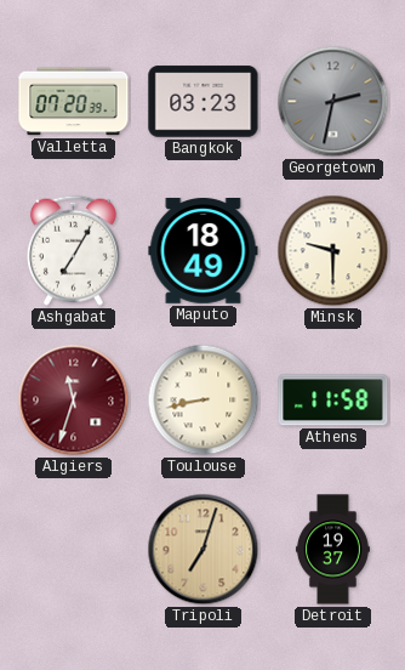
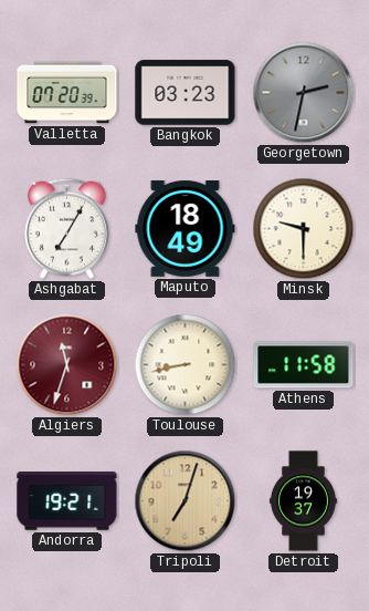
Andorra: none -> 19:21 (67, 501)
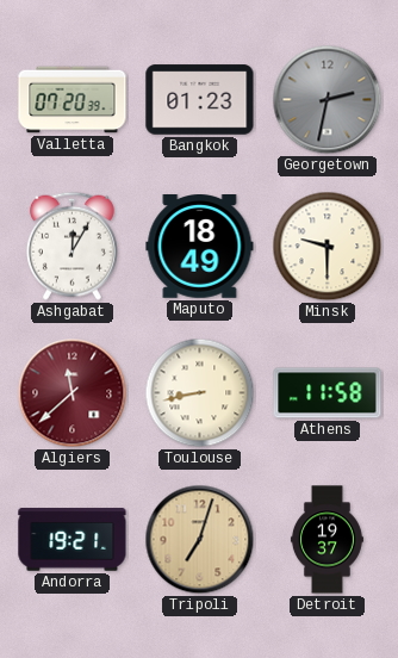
Bangkok: 03:23 -> 01:23 (200, 100)
Ashgabat: 7:05 -> 12:05 (71, 246)
Algiers: 11:33 -> 11:38 (73, 393)
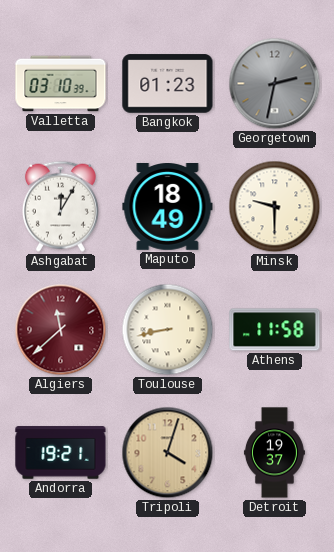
Valletta: 07:20 -> 03:10 (61, 84)
Tripoli: 7:03 -> 4:03 (168, 453)
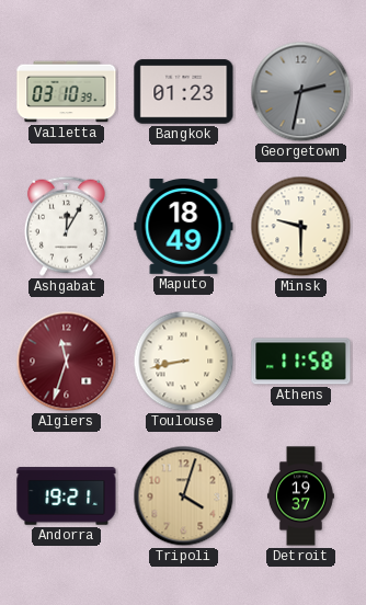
Algiers: 11:38 -> 11:33 (67, 362)
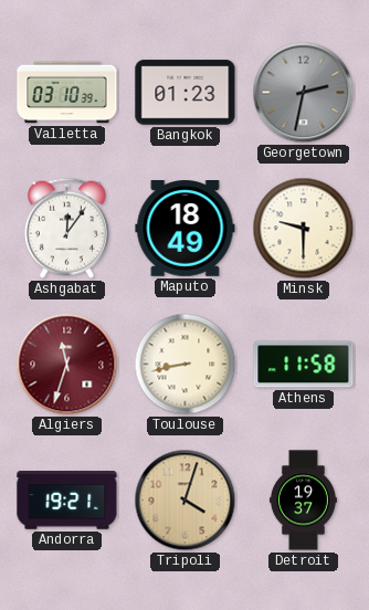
Ashgabat: 12:05 -> 12:06 (66, 228)
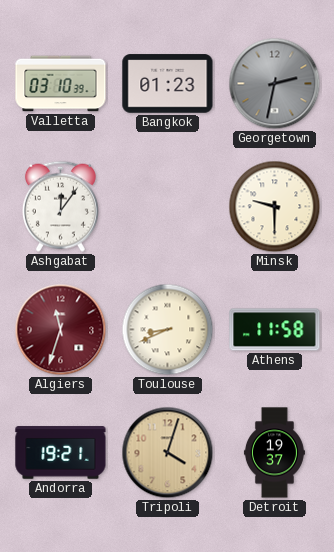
Maputo: 18:49 -> none (186, 229)
Toulouse: 8:43 -> 8:41 (168, 330)
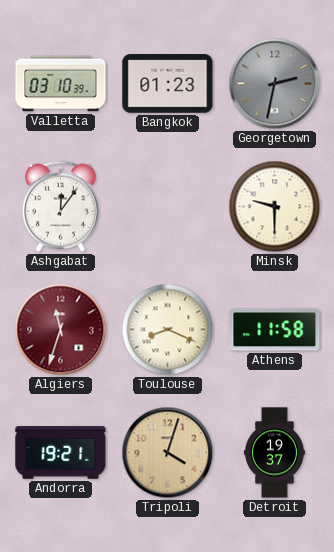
Toulouse: 8:41 -> 8:19 (168, 330)
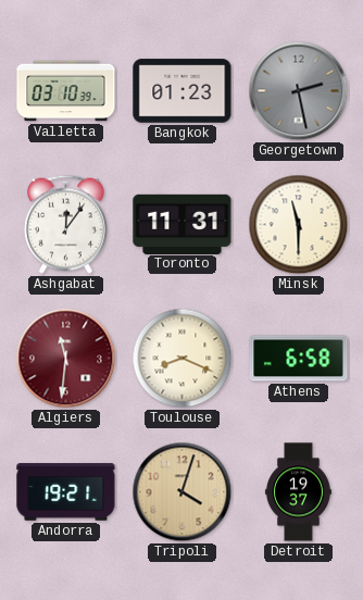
Georgetown: 2:32 -> 2:28 (299, 91)
Toronto: none -> 11:31 (183, 224)
Minsk: 9:30 -> 11:30 (299, 225)
Algiers: 11:33 -> 11:31 (66, 359)
Athens: 11:58 -> 6:58 (299, 359)
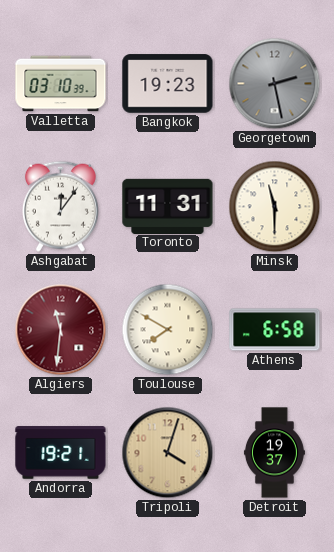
Bangkok: 01:23 -> 19:23 (168, 84)
Toulouse: 8:19 -> 7:50 (168, 330)
